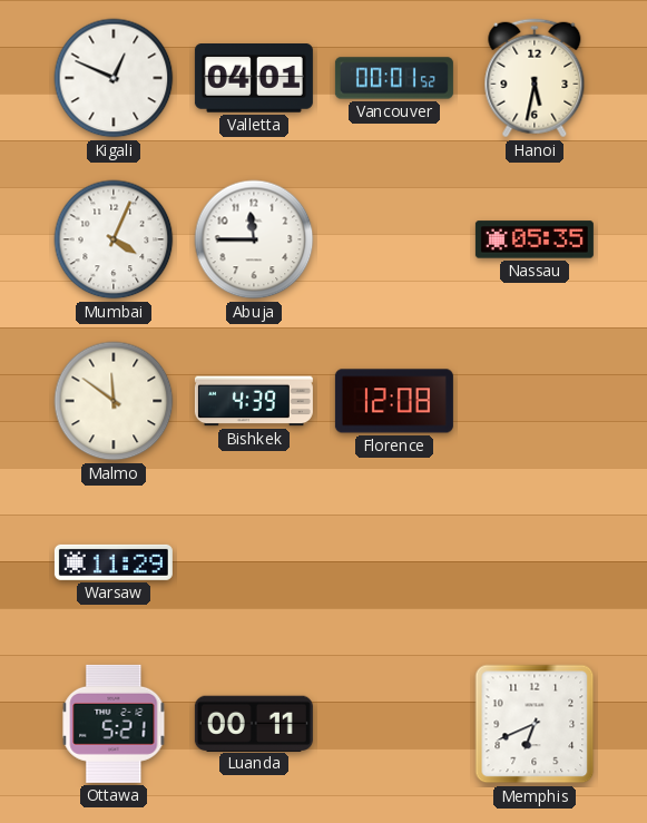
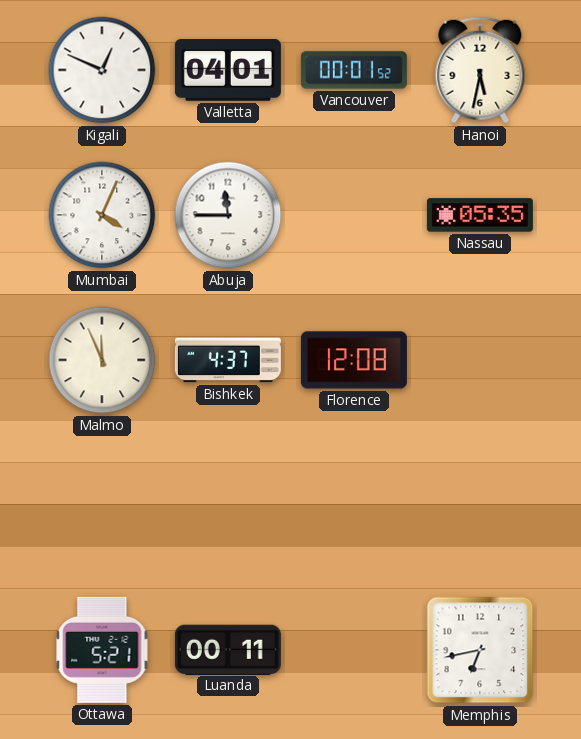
Malmo: 11:51 -> 11:56 (102, 360)
Bishkek: 4:39 -> 4:37 (228, 360)
Warsaw: 11:29 -> none (114, 562)
Memphis: 6:41 -> 6:43 (480, 650)
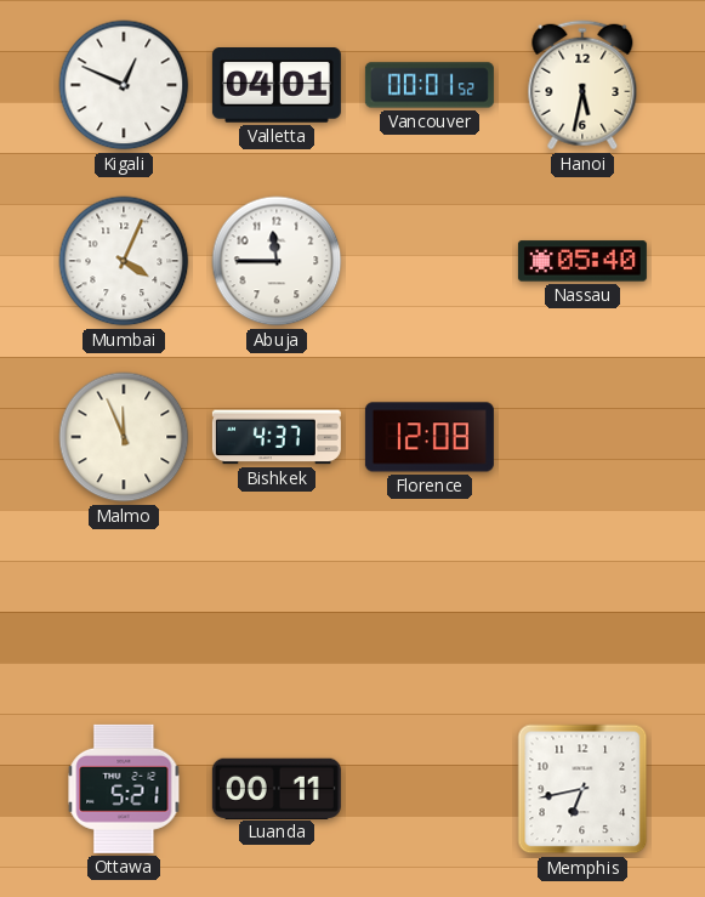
Nassau: 05:35 -> 05:40 (582, 261)
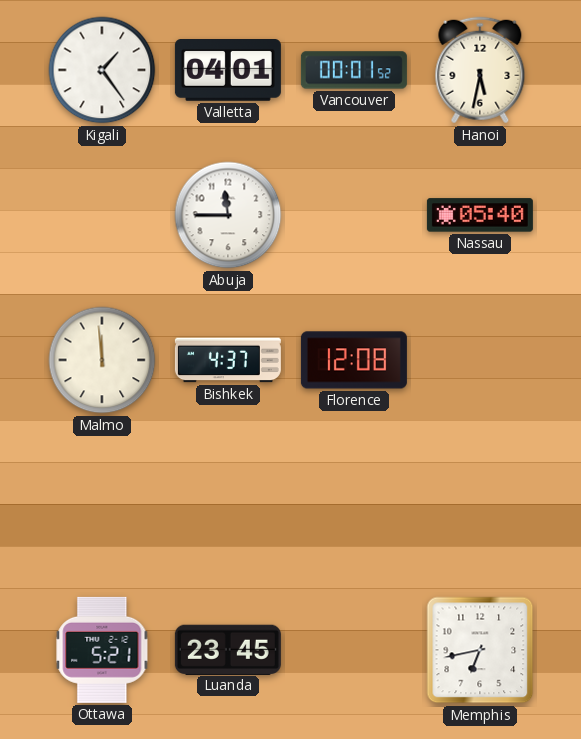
Kigali: 12:49 -> 1:24 (102, 70)
Mumbai: 4:04 -> none (124, 261)
Malmo: 11:56 -> 11:59 (102, 360)
Luanda: 00:11 -> 23:45 (228, 649)
